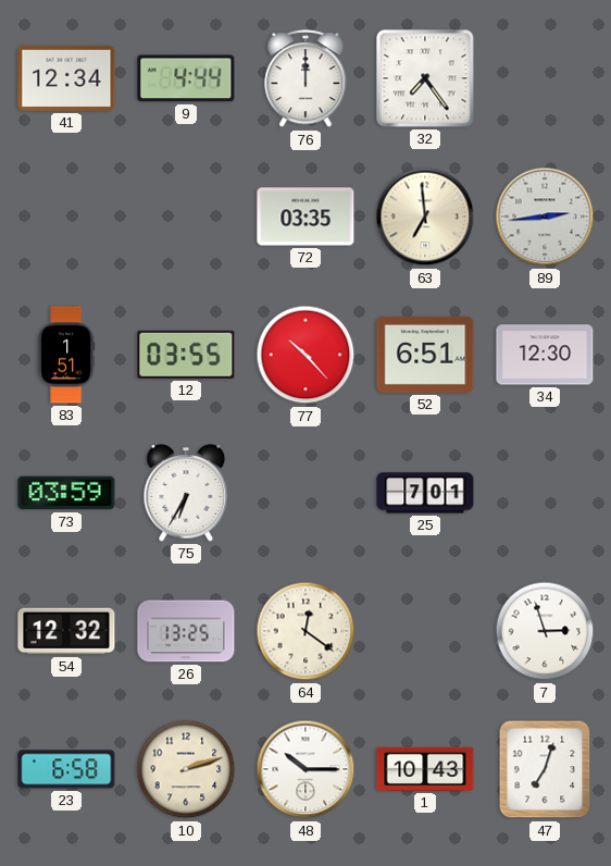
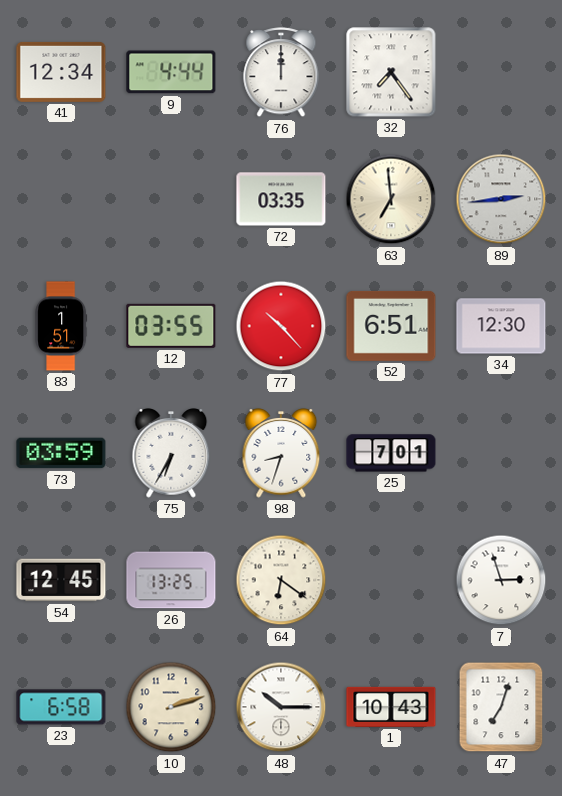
98: none -> 8:33 (281, 454)
54: 12:32 -> 12:45 (61, 580)
64: 12:21 -> 6:21 (281, 580)
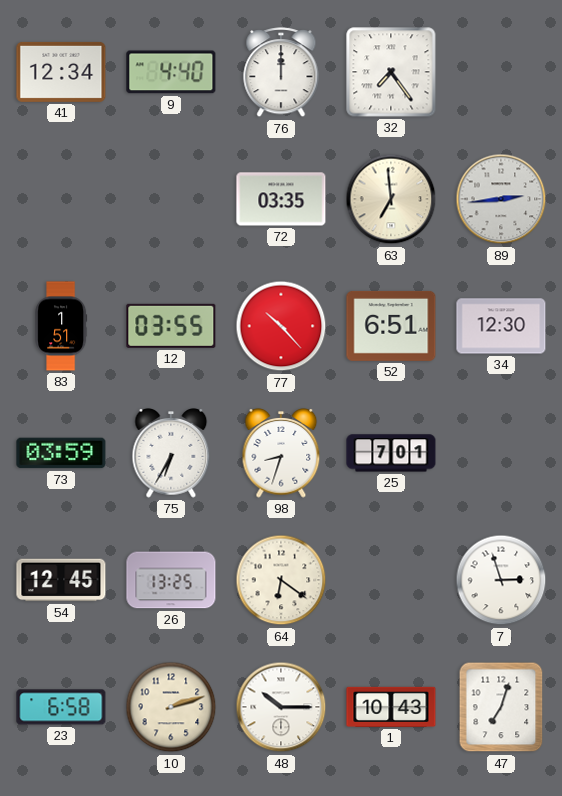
9: 4:44 -> 4:40 (171, 72)
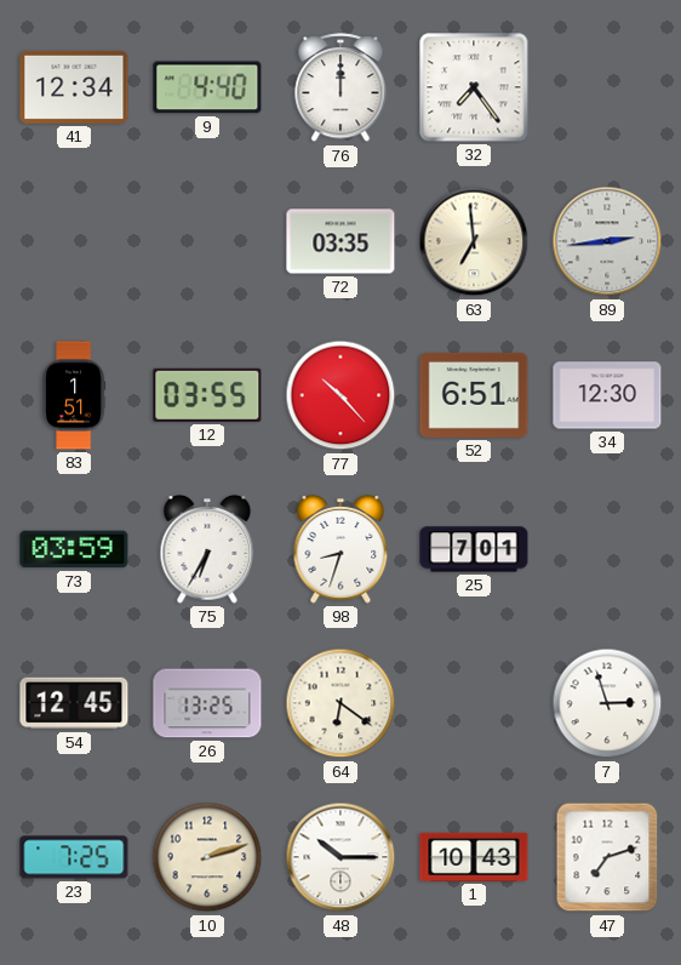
23: 6:58 -> 7:25 (74, 857)
47: 7:03 -> 7:12 (607, 857)
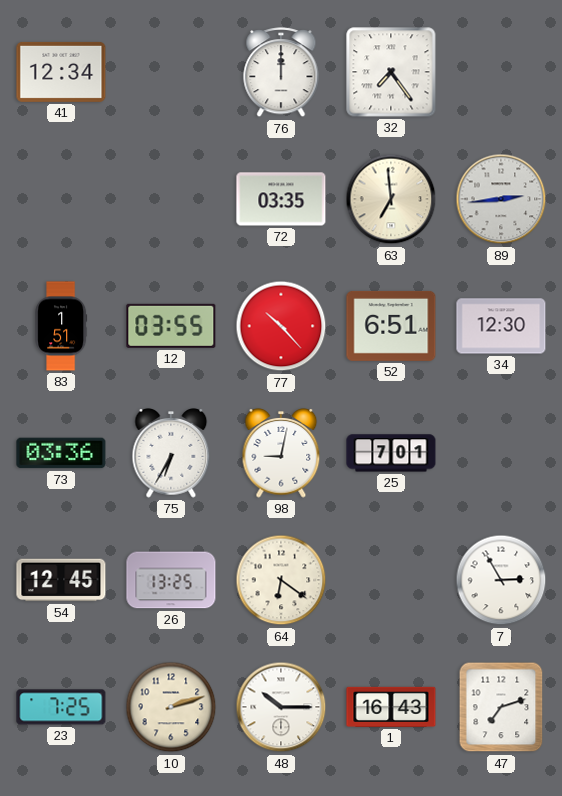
9: 4:40 -> none (207, 87)
73: 03:59 -> 03:36 (61, 453)
98: 8:33 -> 9:02 (281, 454)
7: 2:57 -> 2:55 (501, 580)
1: 10:43 -> 16:43 (391, 707)
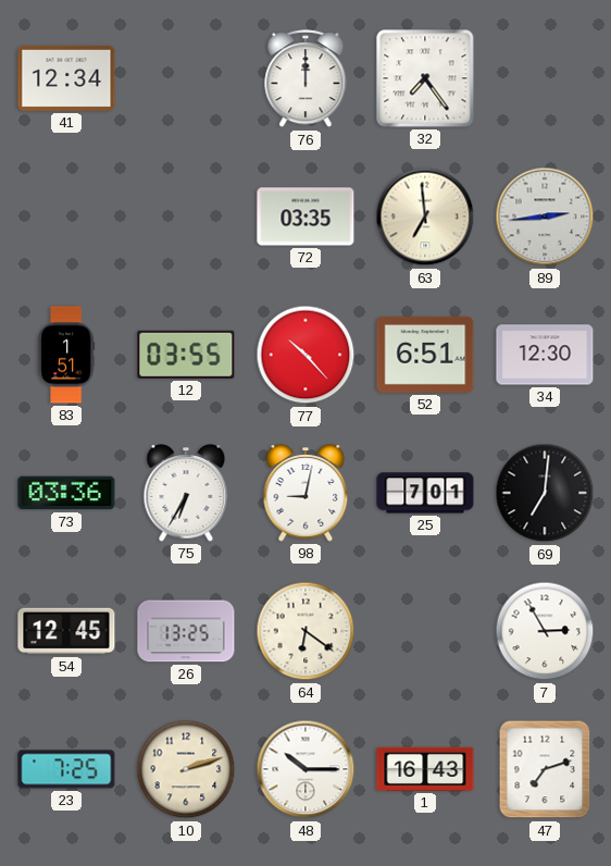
69: none -> 7:01 (545, 493)
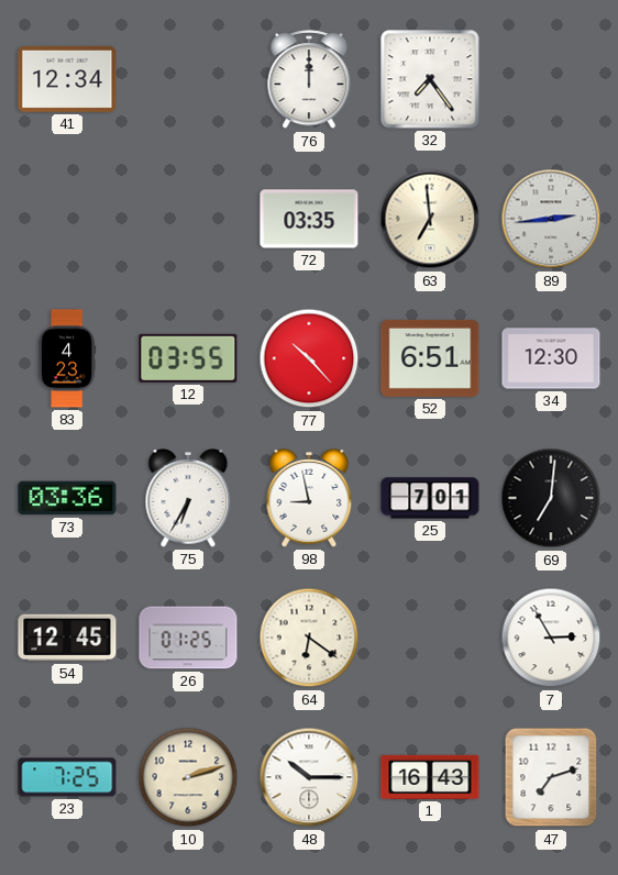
83: 1:51 -> 4:23 (67, 358)
98: 9:02 -> 8:58 (309, 499)
26: 13:25 -> 01:25 (188, 638)
